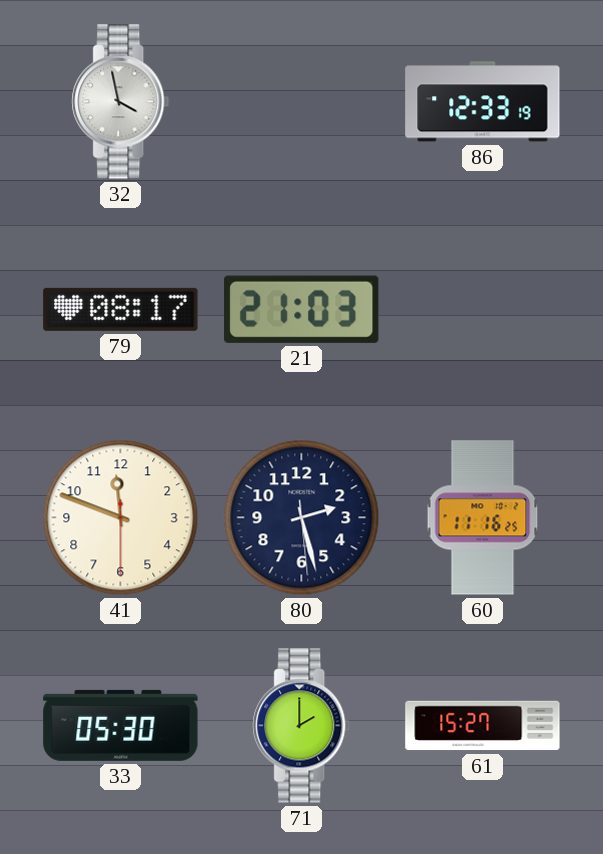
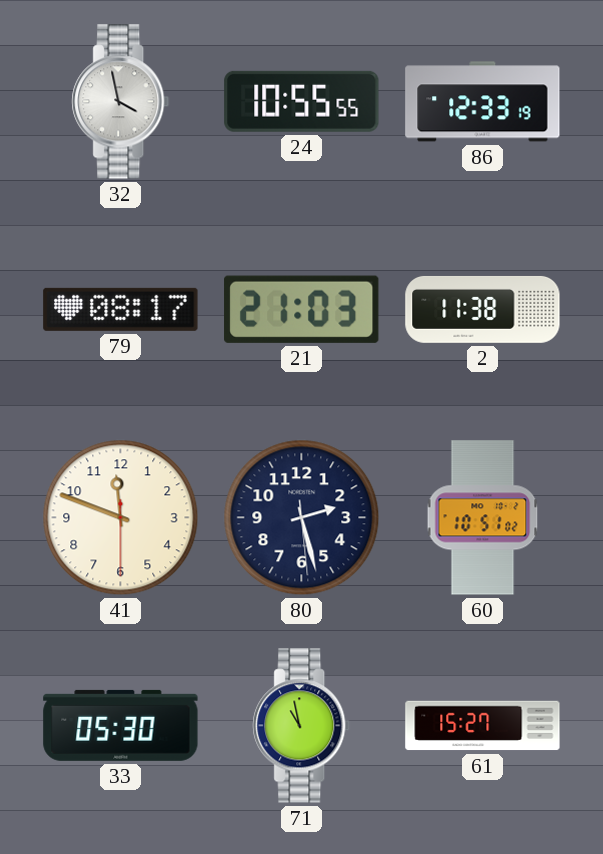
24: none -> 10:55 (302, 101)
2: none -> 11:38 (483, 309)
60: 11:16 -> 10:51 (483, 518)
71: 2:00 -> 10:58 (302, 726)
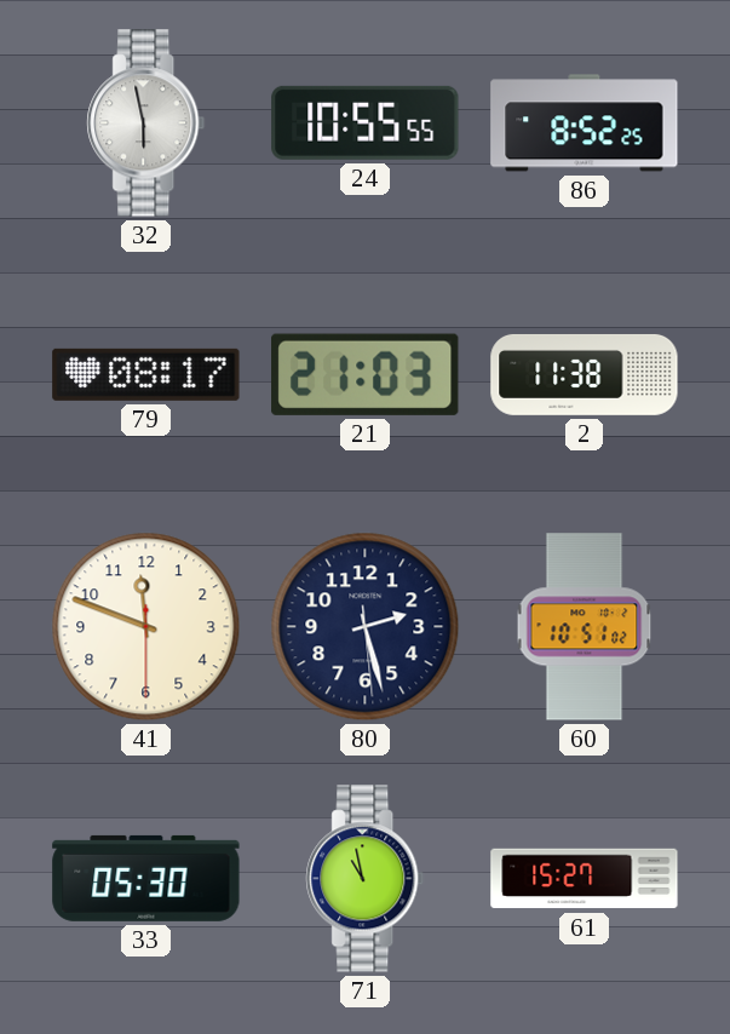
32: 3:58 -> 5:58 (146, 123)
86: 12:33 -> 8:52 (585, 123)
